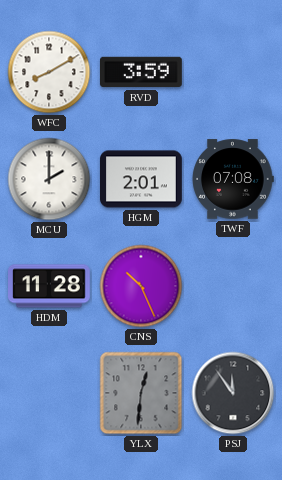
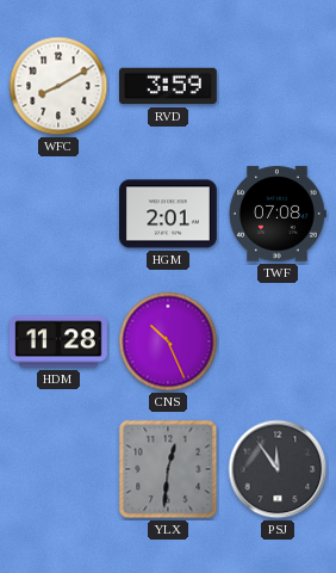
MCU: 2:00 -> none (49, 179)
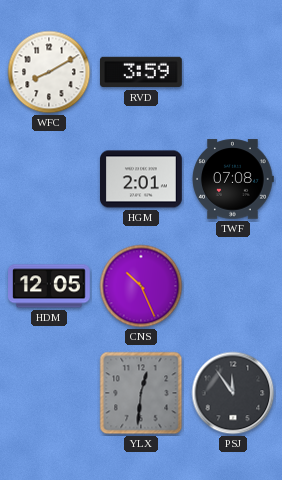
HDM: 11:28 -> 12:05 (50, 286)
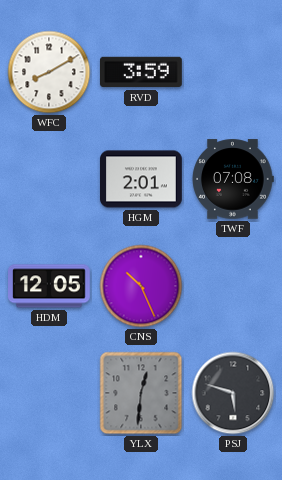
PSJ: 11:54 -> 5:48 (233, 393)
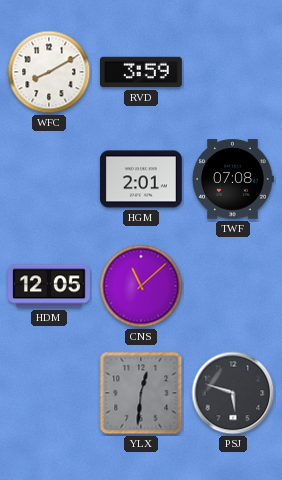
CNS: 10:26 -> 11:08 (141, 286)
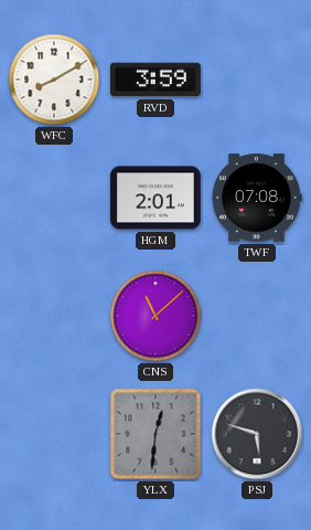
HDM: 12:05 -> none (50, 286)
